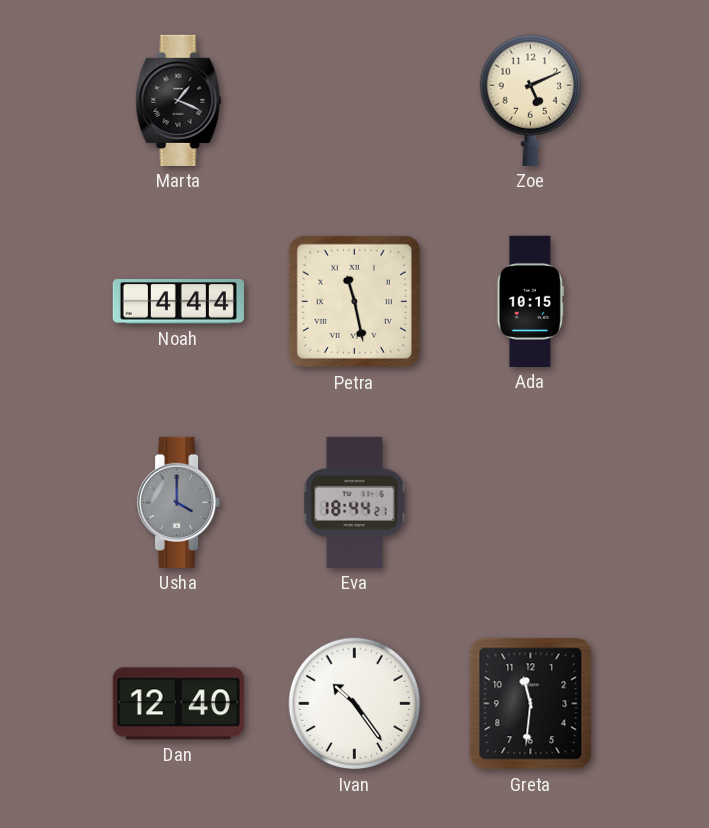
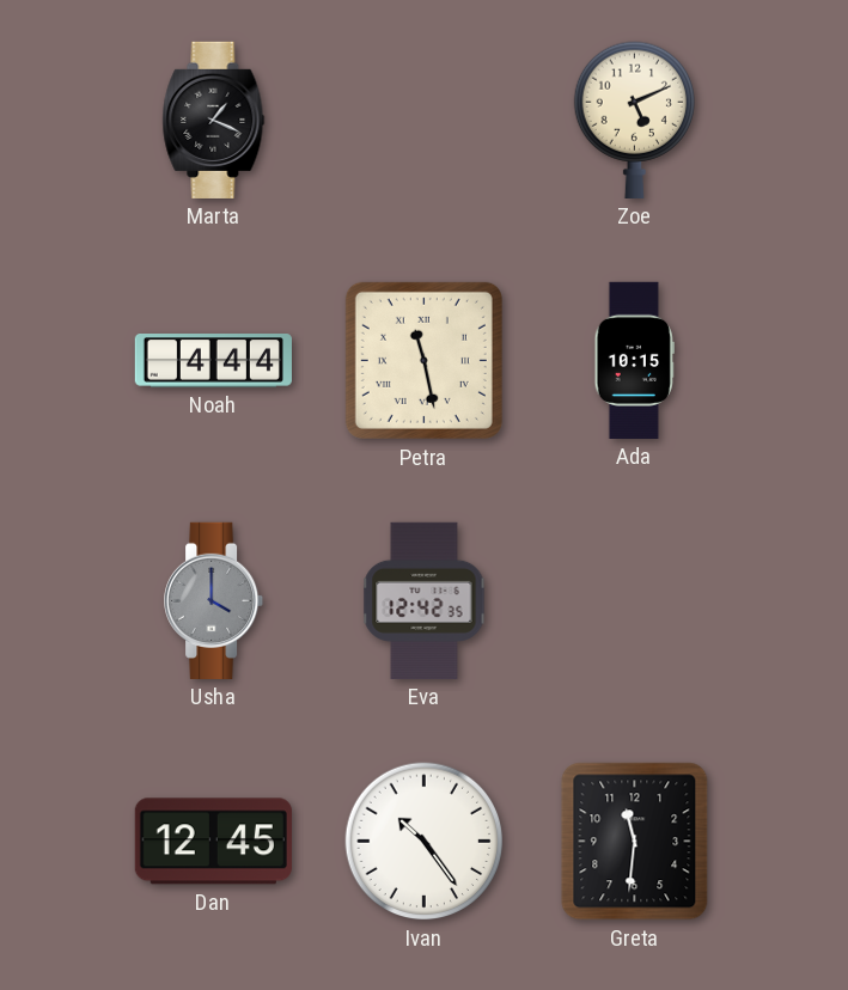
Eva: 18:44 -> 12:42 (425, 600)
Dan: 12:40 -> 12:45 (213, 842)
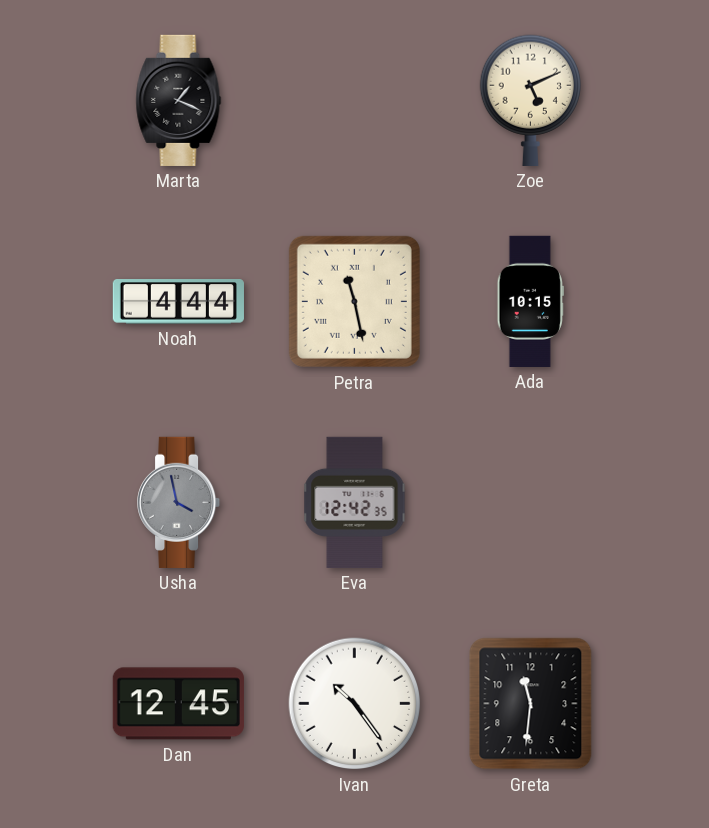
Usha: 4:00 -> 3:58 (179, 502)
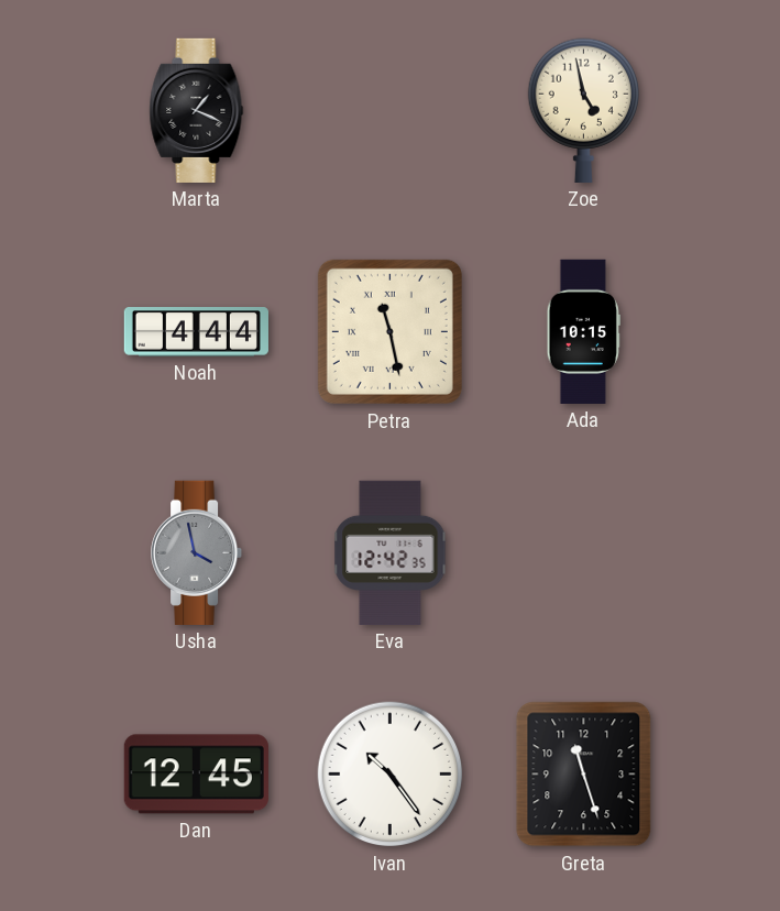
Zoe: 5:11 -> 4:58 (583, 110)
Greta: 11:31 -> 11:27 (584, 775)
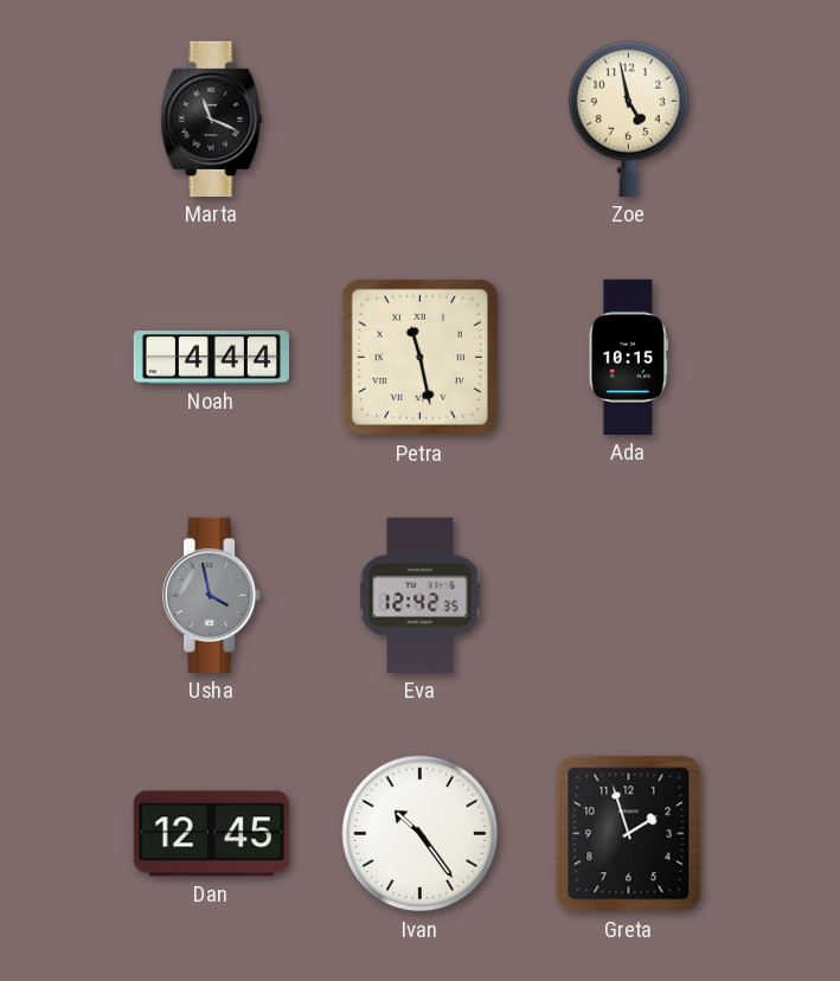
Marta: 1:19 -> 11:19 (212, 118)
Greta: 11:27 -> 1:57 (629, 834)
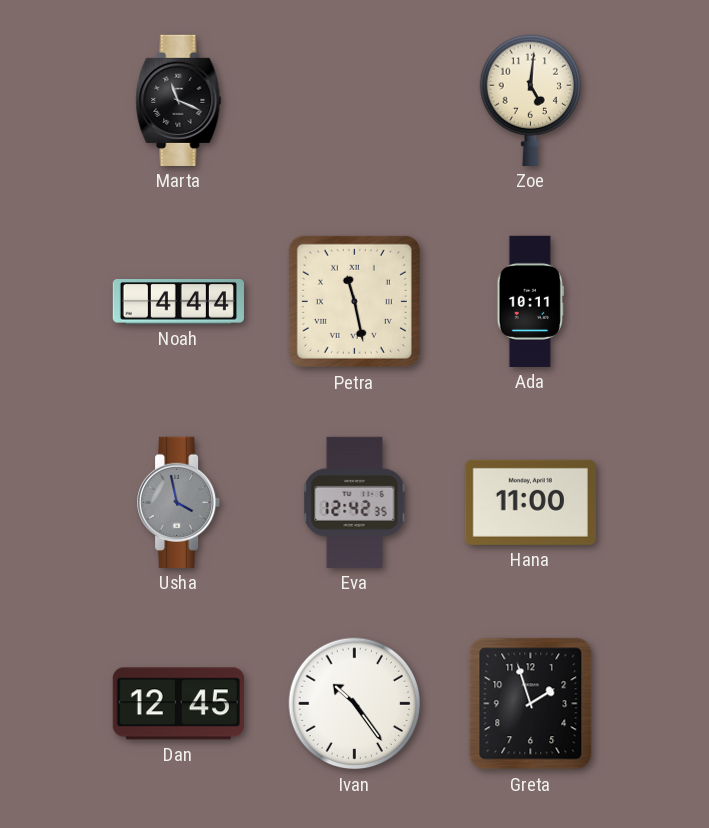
Zoe: 4:58 -> 5:01 (530, 100)
Ada: 10:15 -> 10:11 (530, 301)
Hana: none -> 11:00 (530, 502)
